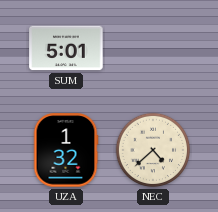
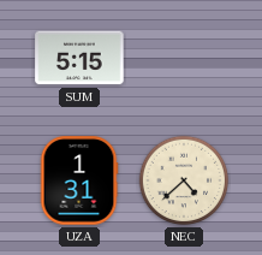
SUM: 5:01 -> 5:15 (79, 58)
UZA: 1:32 -> 1:31 (79, 180)
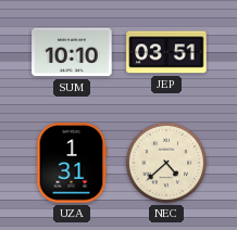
SUM: 5:15 -> 10:10 (72, 52)
JEP: none -> 03:51 (166, 52)
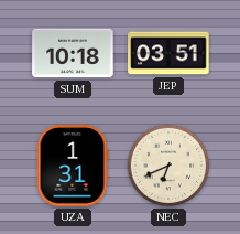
SUM: 10:10 -> 10:18 (73, 53)
NEC: 4:38 -> 6:41 (168, 166)
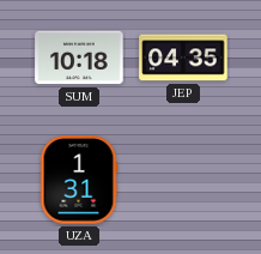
JEP: 03:51 -> 04:35 (183, 58)
NEC: 6:41 -> none (168, 166)
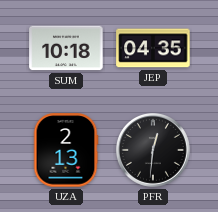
UZA: 1:31 -> 2:13 (66, 150)
PFR: none -> 12:31 (153, 150)
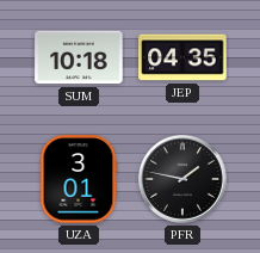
UZA: 2:13 -> 3:01 (79, 179)
PFR: 12:31 -> 1:47 (182, 179)
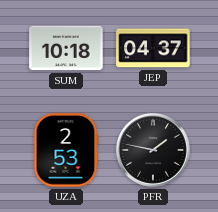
JEP: 04:35 -> 04:37 (153, 48)
UZA: 3:01 -> 2:53 (66, 150)
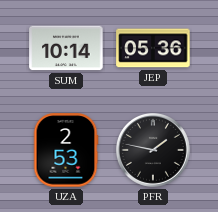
SUM: 10:18 -> 10:14 (66, 48)
JEP: 04:37 -> 05:36 (153, 48)
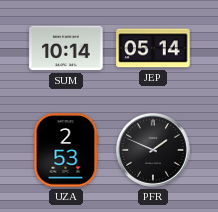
JEP: 05:36 -> 05:14 (153, 48)
PFR: 1:47 -> 1:49 (153, 150)
